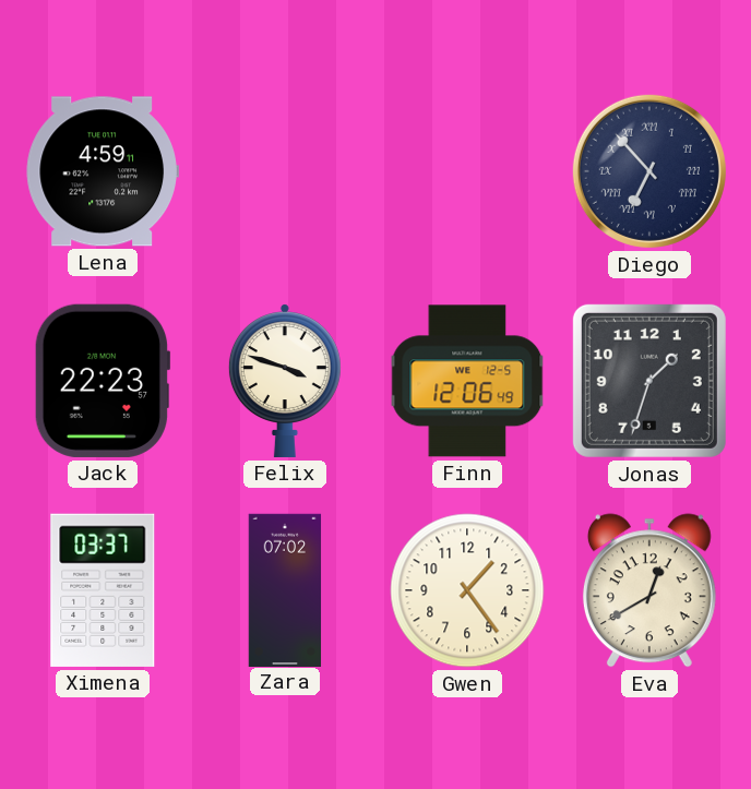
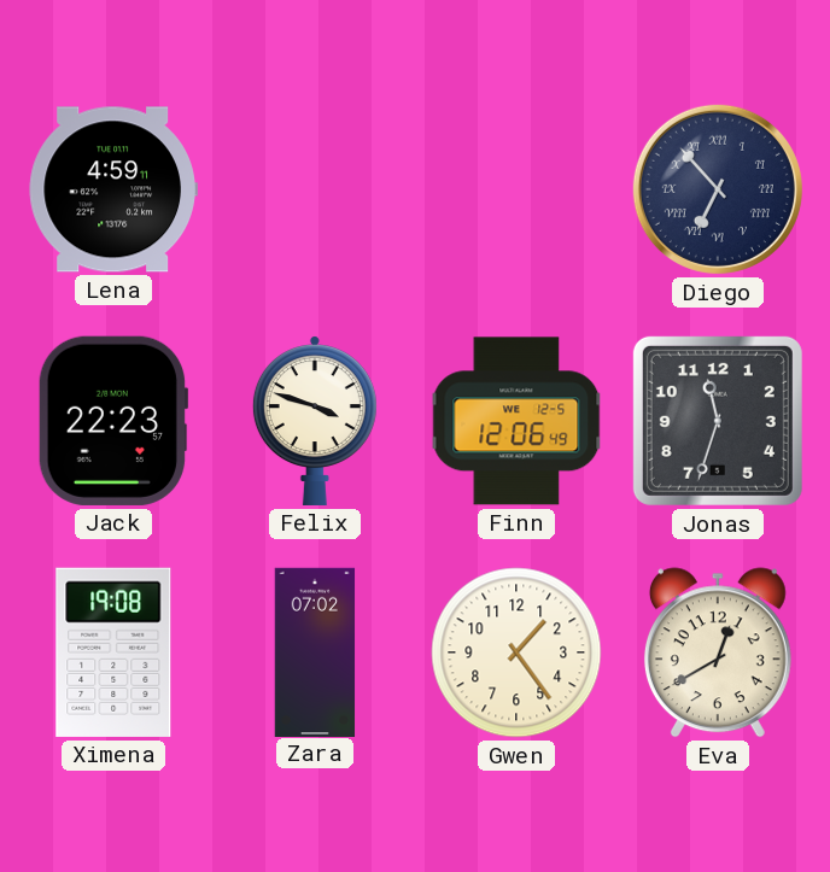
Jonas: 1:33 -> 11:33 (718, 421)
Ximena: 03:37 -> 19:08 (113, 652)
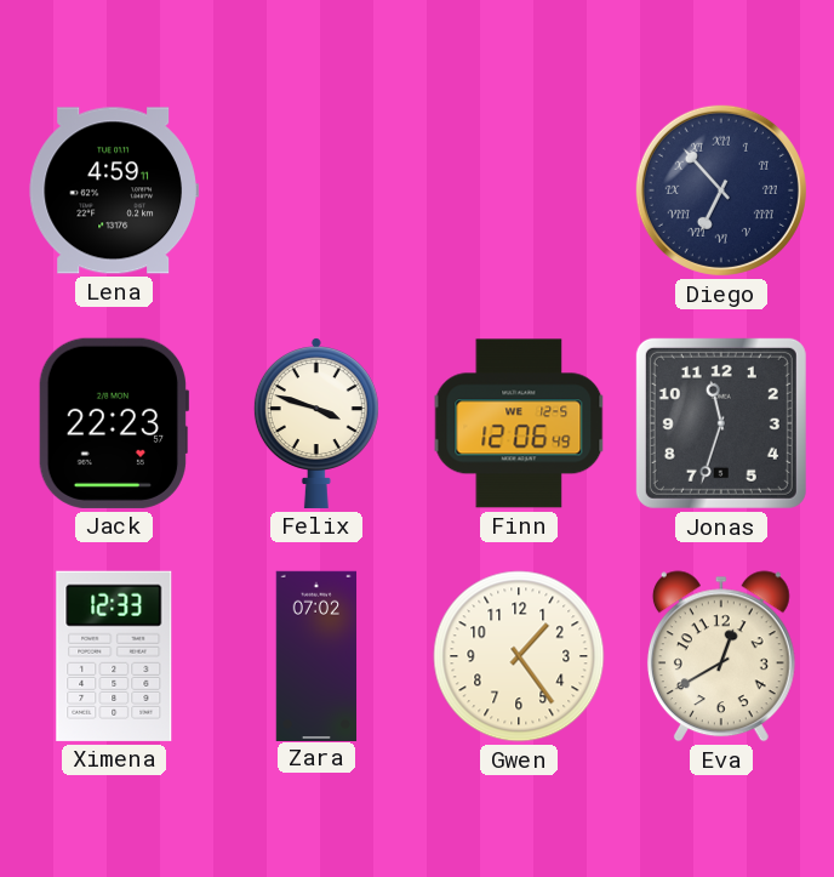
Ximena: 19:08 -> 12:33 (114, 656)
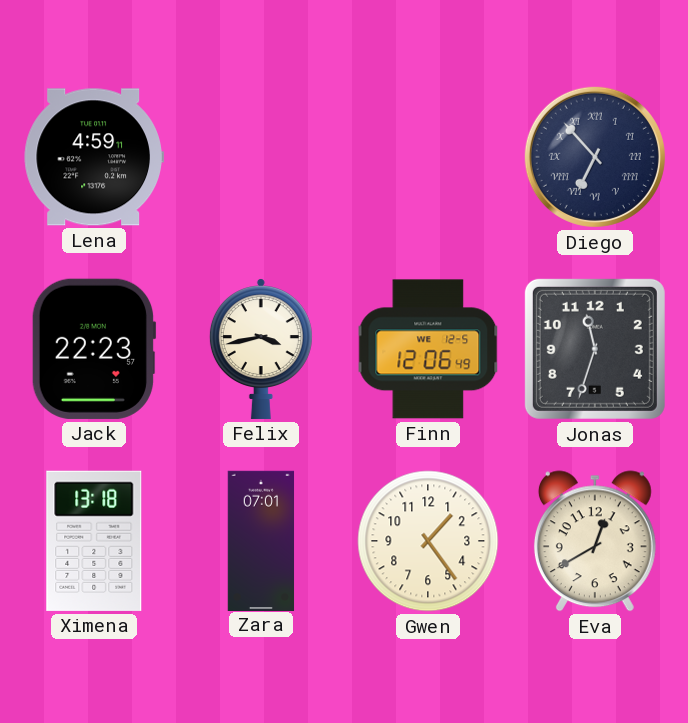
Felix: 3:48 -> 3:43 (261, 349)
Ximena: 12:33 -> 13:18 (94, 541)
Zara: 07:02 -> 07:01 (261, 540)
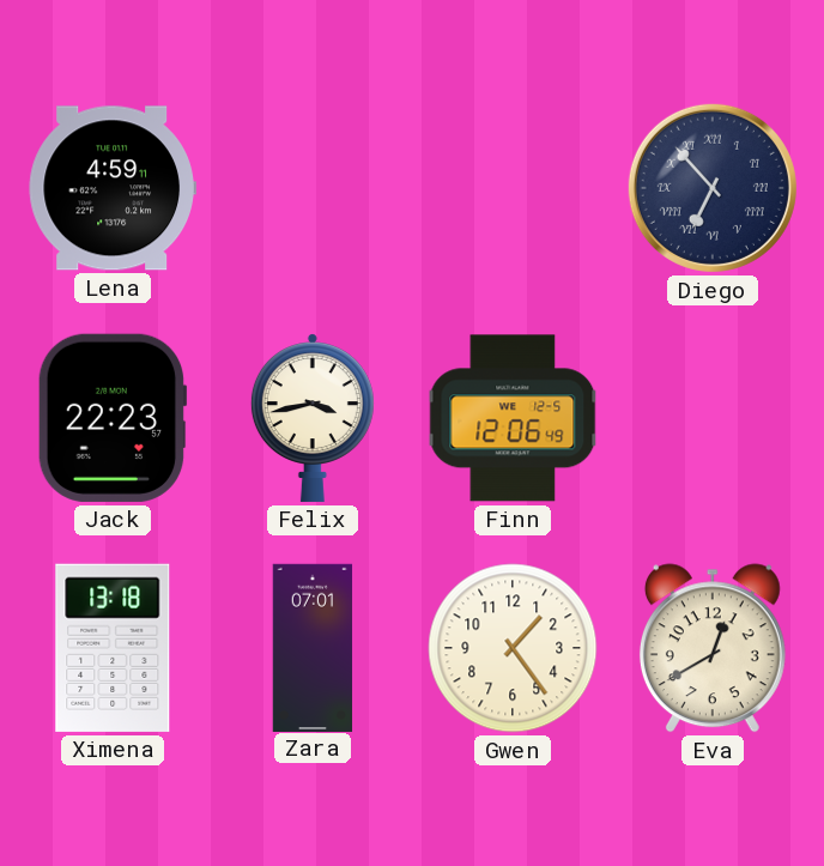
Jonas: 11:33 -> none (595, 349)
